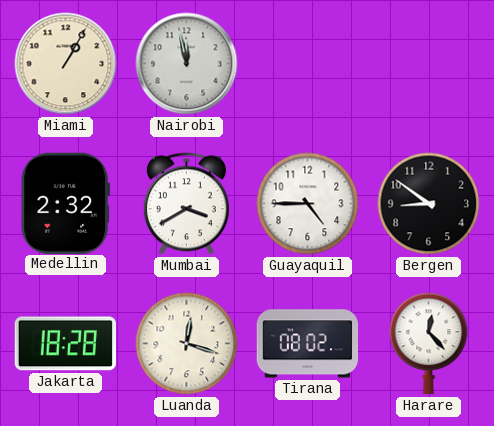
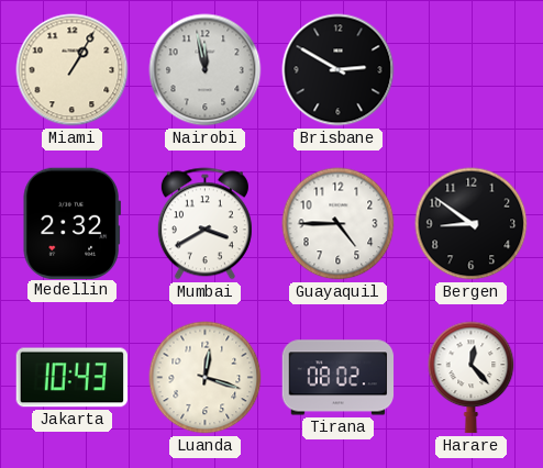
Brisbane: none -> 2:50 (339, 70)
Jakarta: 18:28 -> 10:43 (71, 378)
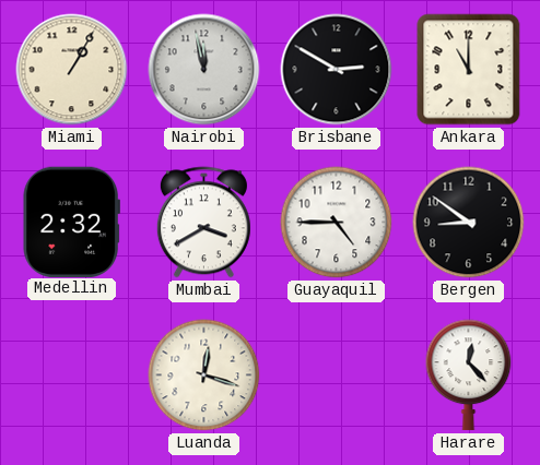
Ankara: none -> 11:00 (469, 70)
Jakarta: 10:43 -> none (71, 378)
Tirana: 08:02 -> none (339, 378)
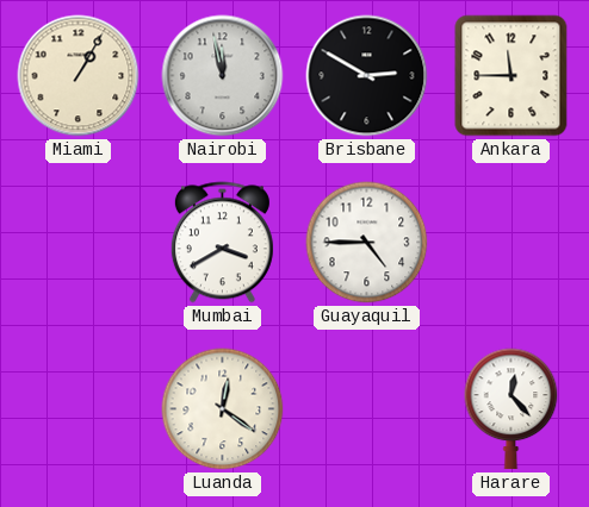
Ankara: 11:00 -> 11:45 (511, 76)
Medellin: 2:32 -> none (71, 222)
Bergen: 8:51 -> none (469, 223)
Luanda: 12:18 -> 12:21 (223, 409)
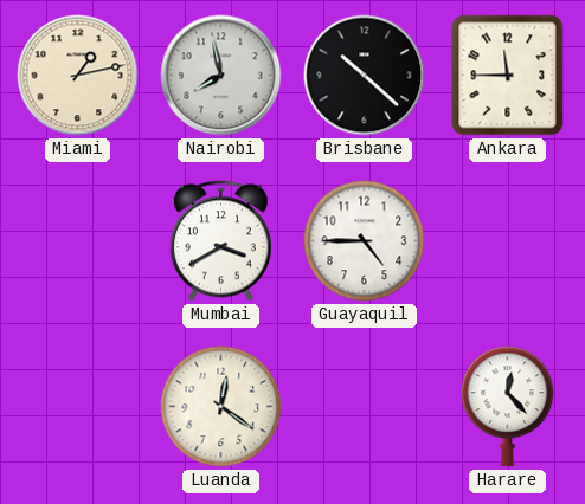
Miami: 1:05 -> 1:13 (78, 76)
Nairobi: 11:58 -> 7:58 (221, 76)
Brisbane: 2:50 -> 10:22 (365, 76)
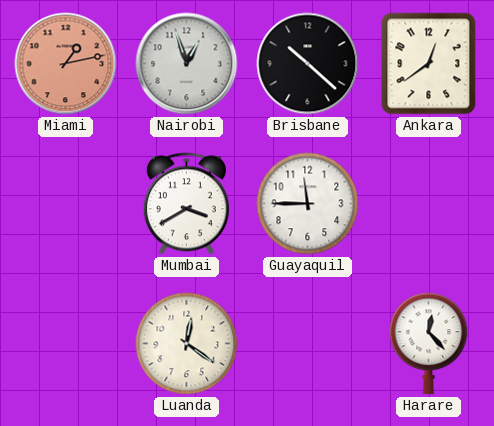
Miami dial: cream -> salmon (66, 64)
Nairobi: 7:58 -> 12:57 (187, 64)
Ankara: 11:45 -> 12:39 (429, 64)
Guayaquil: 4:45 -> 11:45 (308, 204)
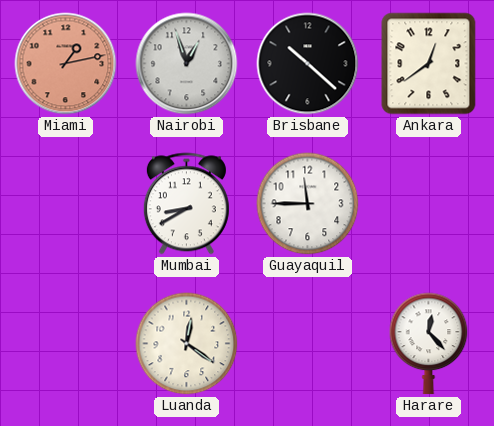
Mumbai: 3:40 -> 8:40 (186, 204)
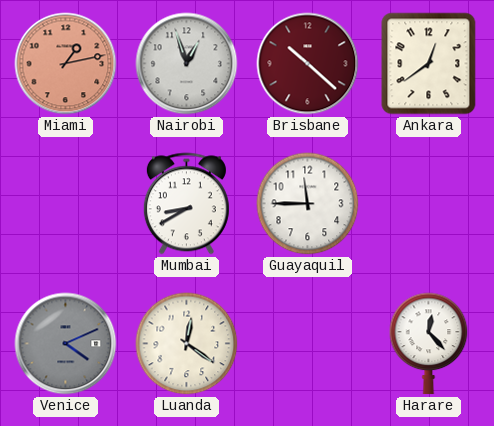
Brisbane dial: black -> burgundy (308, 64)
Venice: none -> 4:11 (66, 344)
